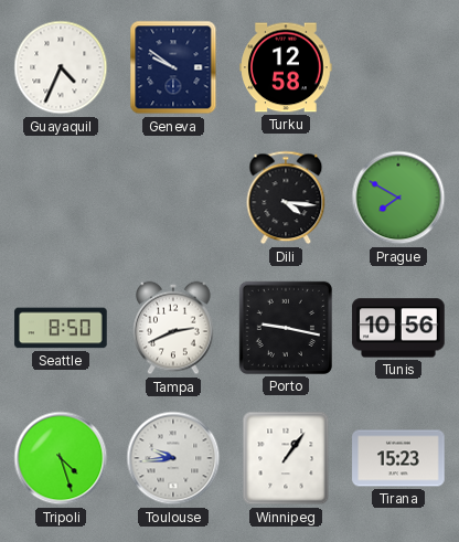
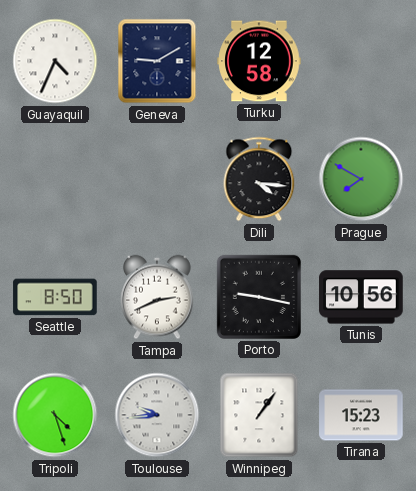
Geneva: 9:51 -> 9:10 (157, 61)
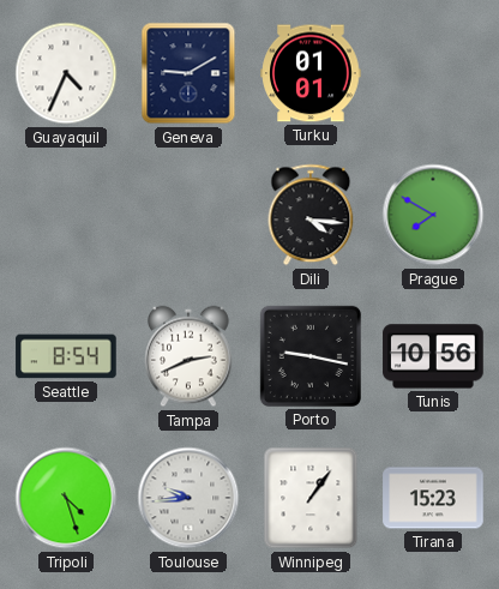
Turku: 12:58 -> 01:01 (311, 73)
Seattle: 8:50 -> 8:54 (66, 356)
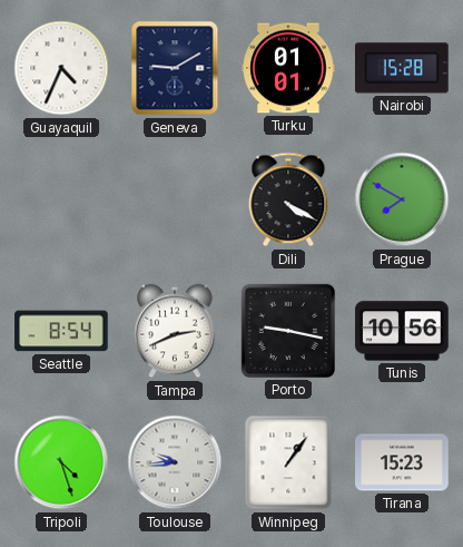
Nairobi: none -> 15:28 (402, 68)
Dili: 4:16 -> 4:20 (288, 199)
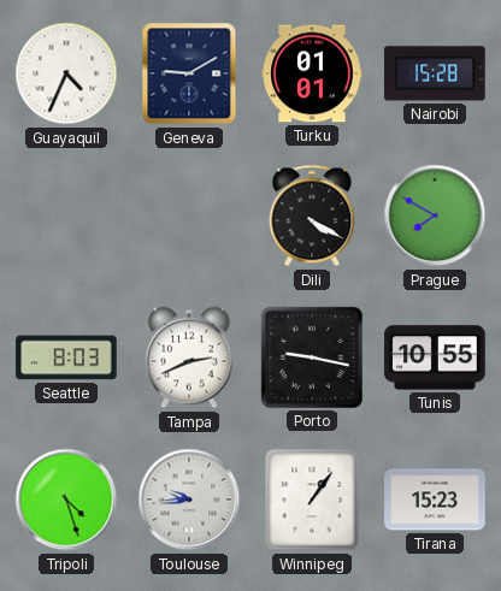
Seattle: 8:54 -> 8:03 (66, 357)
Tunis: 10:56 -> 10:55 (435, 357)
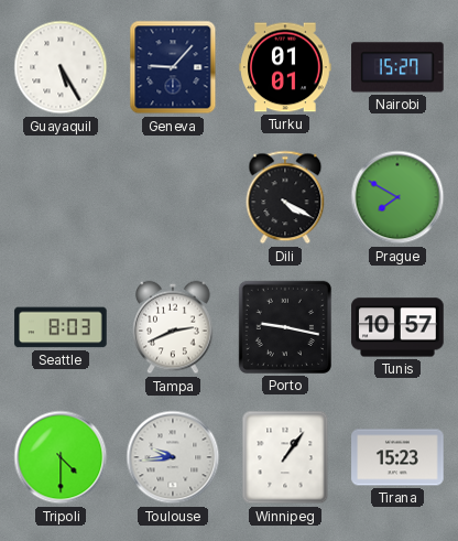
Guayaquil: 4:34 -> 5:25 (61, 67)
Geneva: 9:10 -> 9:07 (173, 67)
Nairobi: 15:28 -> 15:27 (397, 67)
Tunis: 10:55 -> 10:57 (397, 327)
Tripoli: 4:27 -> 4:30 (61, 457)
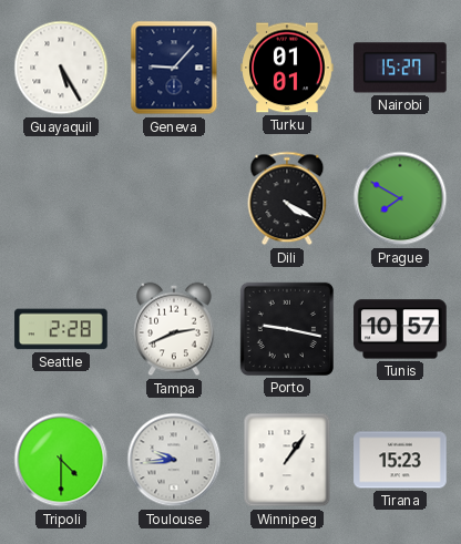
Seattle: 8:03 -> 2:28 (61, 329)
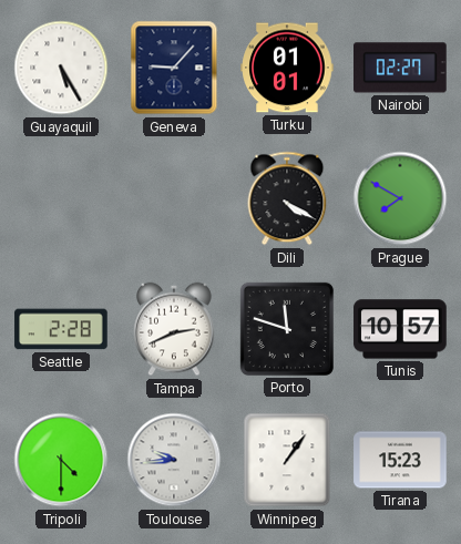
Nairobi: 15:27 -> 02:27 (400, 68)
Porto: 9:17 -> 11:48 (287, 329)
